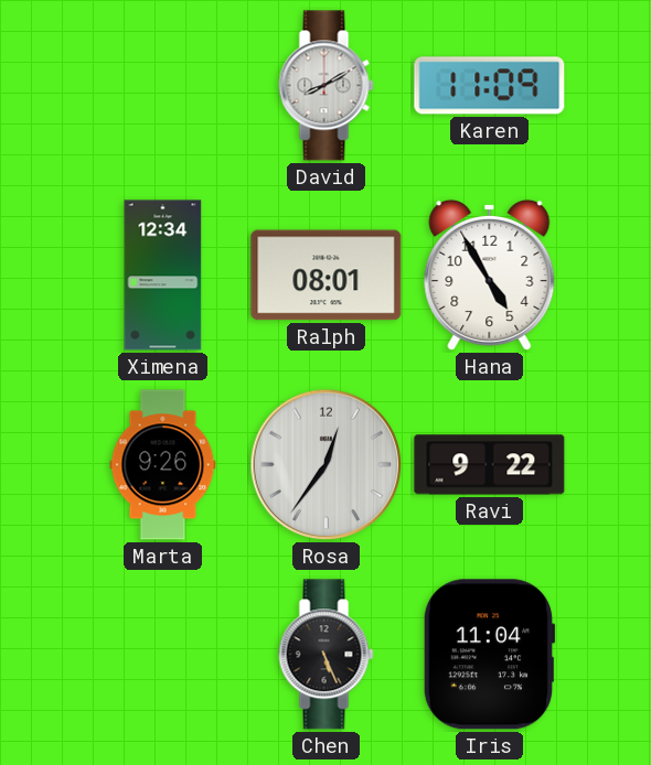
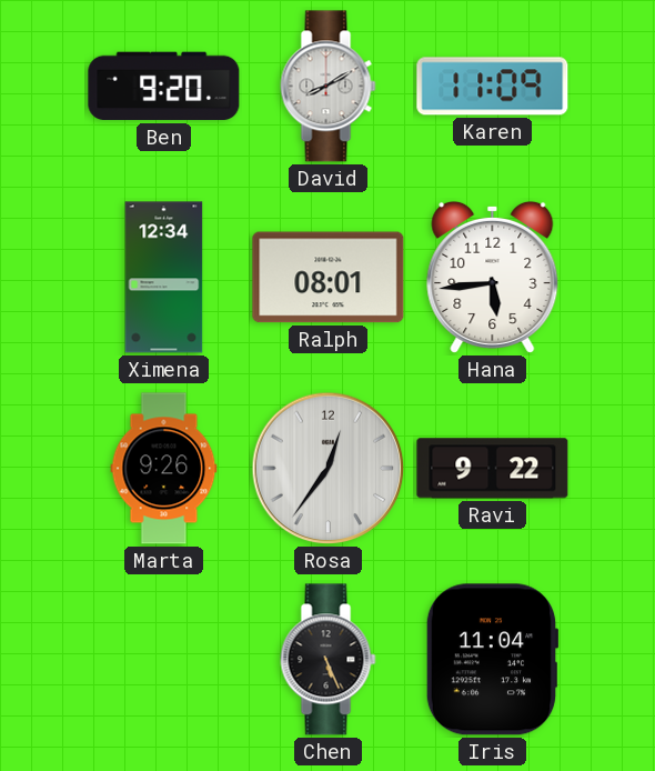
Ben: none -> 9:20 (164, 87)
Hana: 4:55 -> 5:44 (493, 277)
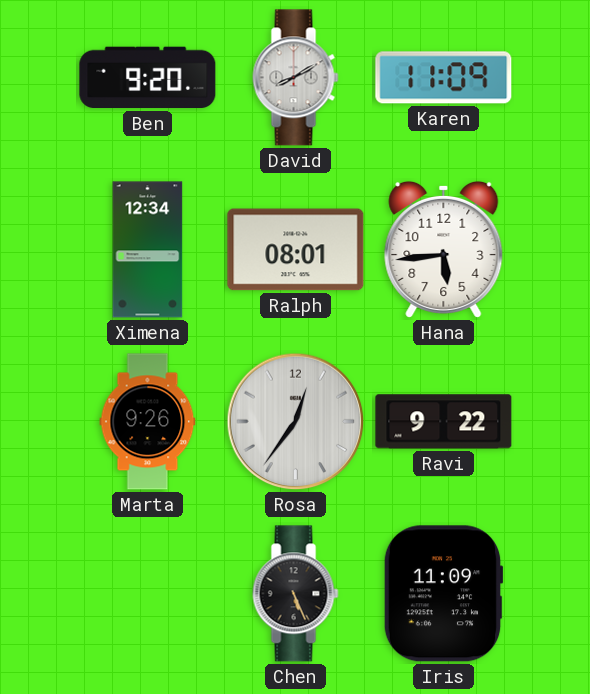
Iris: 11:04 -> 11:09 (443, 594)
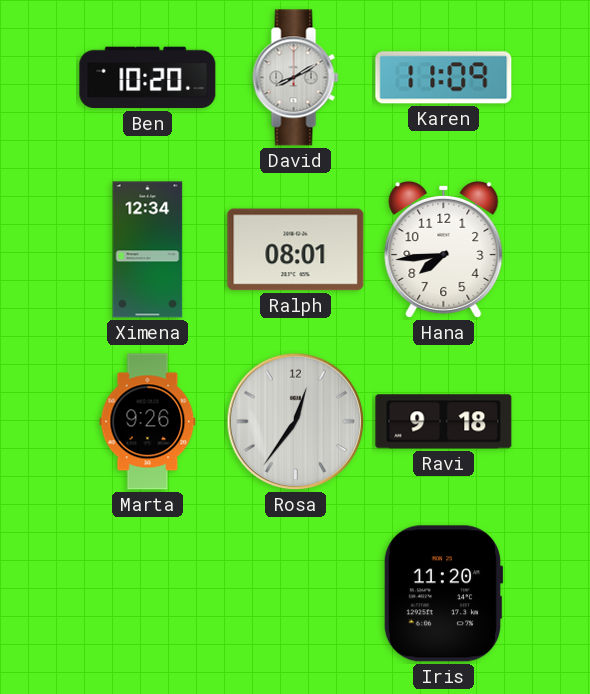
Ben: 9:20 -> 10:20 (148, 78)
Hana: 5:44 -> 7:44 (444, 249)
Ravi: 9:22 -> 9:18 (444, 422)
Chen: 5:26 -> none (296, 594)
Iris: 11:09 -> 11:20 (443, 594)
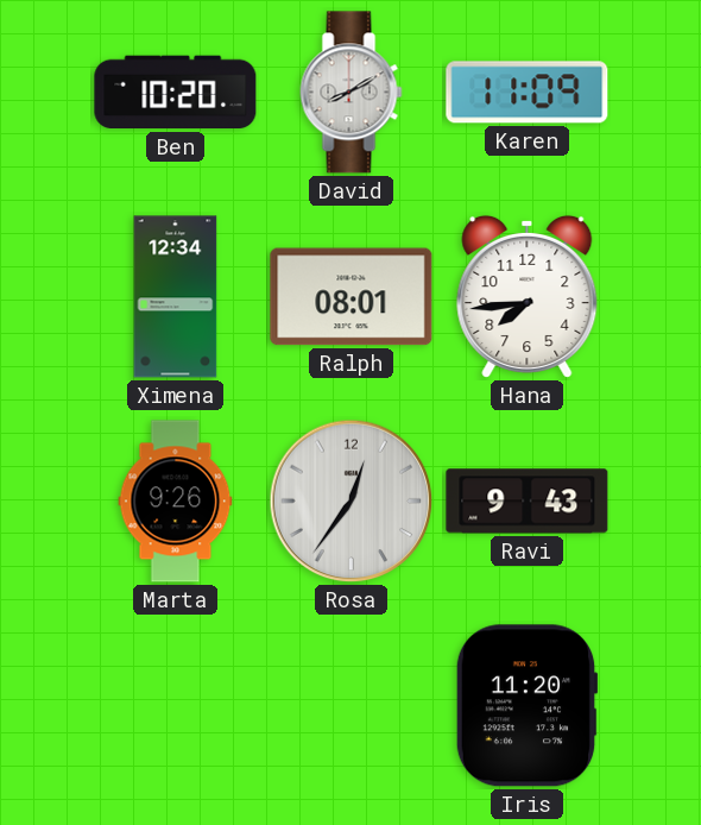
Ravi: 9:18 -> 9:43 (528, 502)
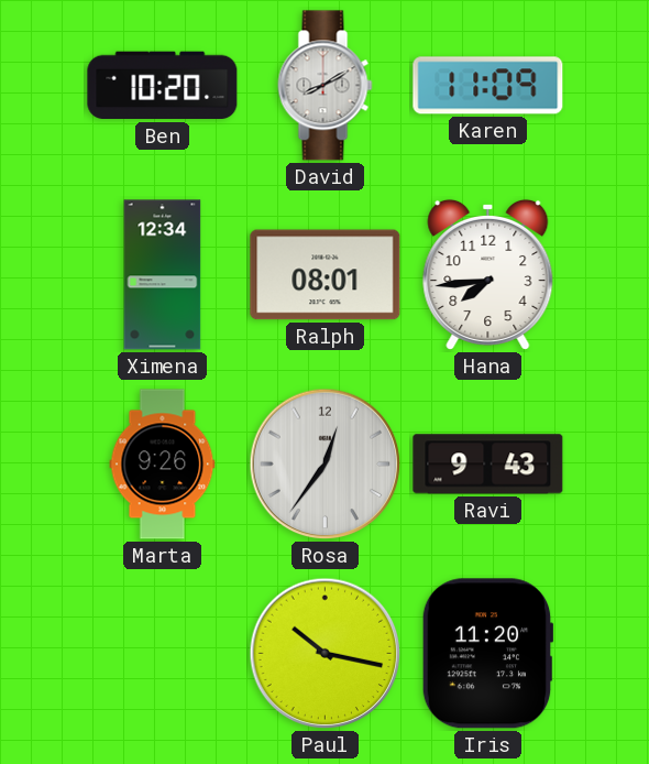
Paul: none -> 10:17 (326, 654)
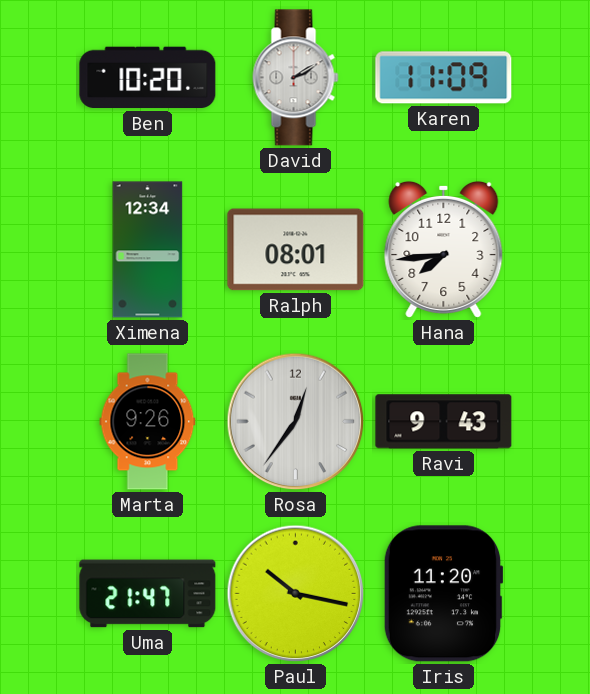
David: 8:10 -> 2:10 (296, 78)
Uma: none -> 21:47 (148, 594)
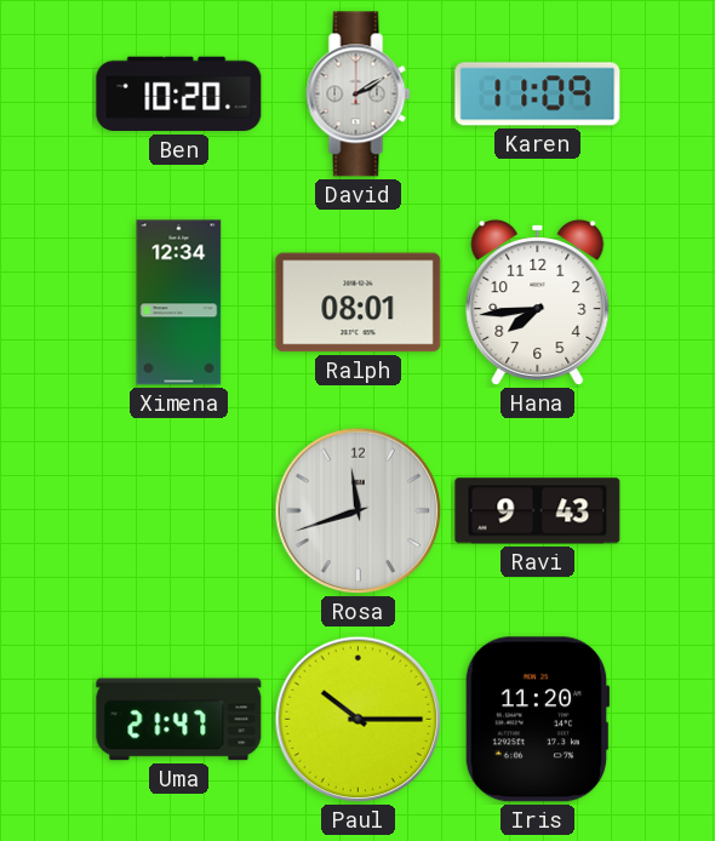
Marta: 9:26 -> none (148, 422)
Rosa: 12:36 -> 11:42 (359, 511)
Paul: 10:17 -> 10:15 (359, 720)
